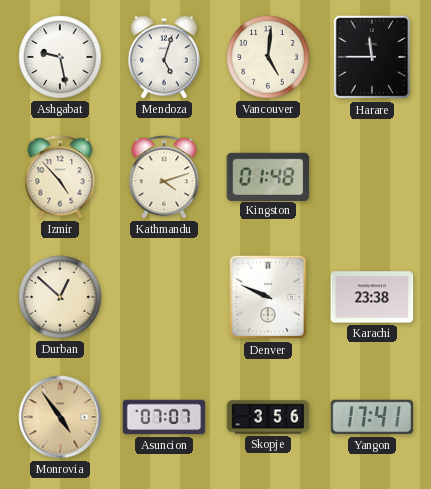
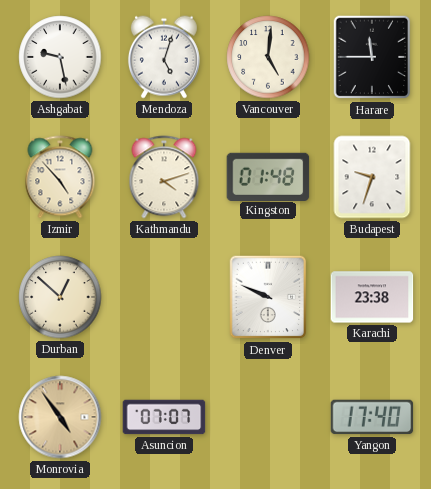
Budapest: none -> 9:33 (372, 177)
Skopje: 3:56 -> none (268, 417)
Yangon: 17:41 -> 17:40 (372, 417)
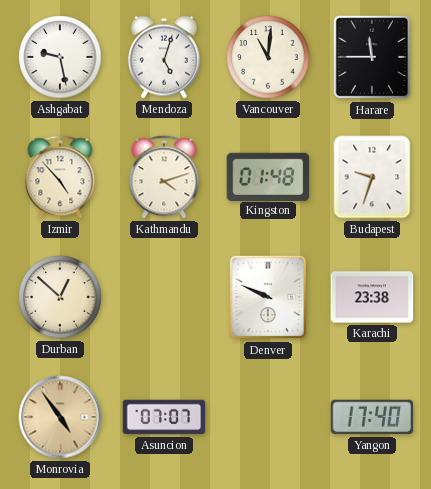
Vancouver: 5:01 -> 11:01 (268, 57)
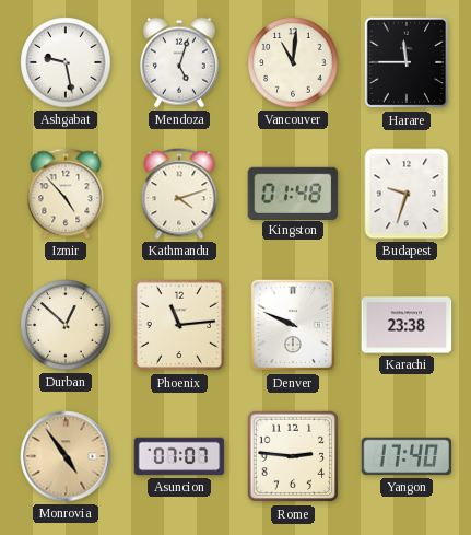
Phoenix: none -> 11:14 (179, 325)
Rome: none -> 2:46 (293, 456)
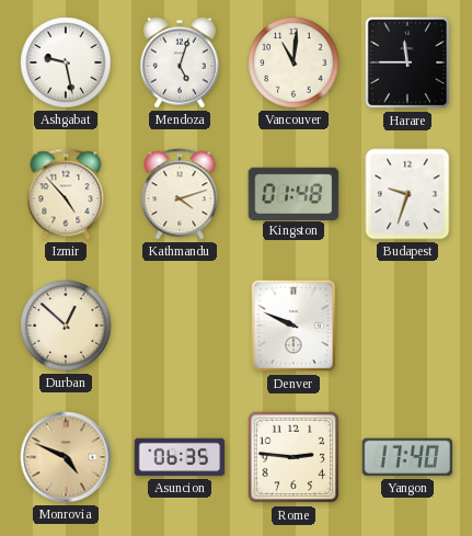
Phoenix: 11:14 -> none (179, 325)
Karachi: 23:38 -> none (407, 325)
Monrovia: 4:54 -> 4:49 (66, 457)
Asuncion: 07:07 -> 06:35 (180, 457)
